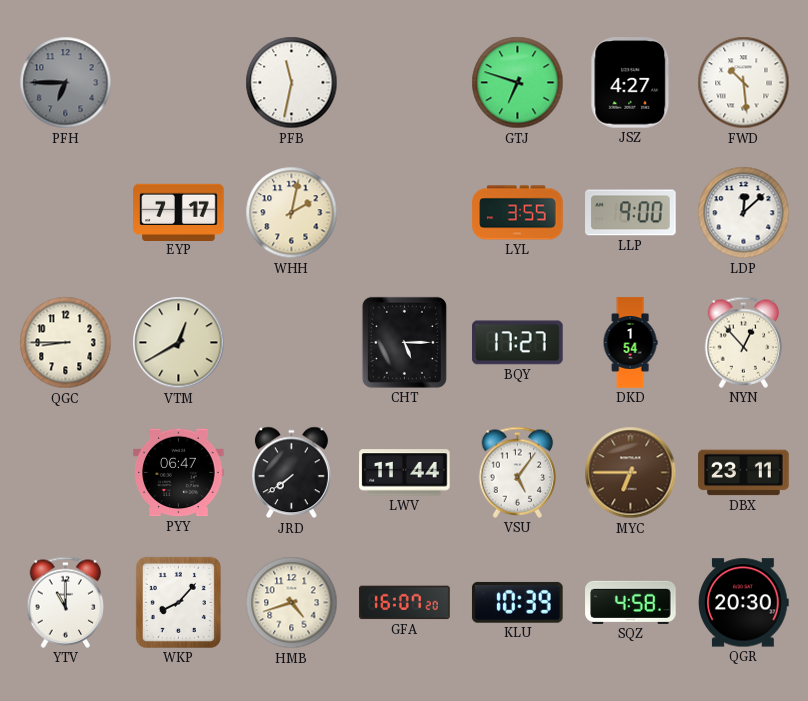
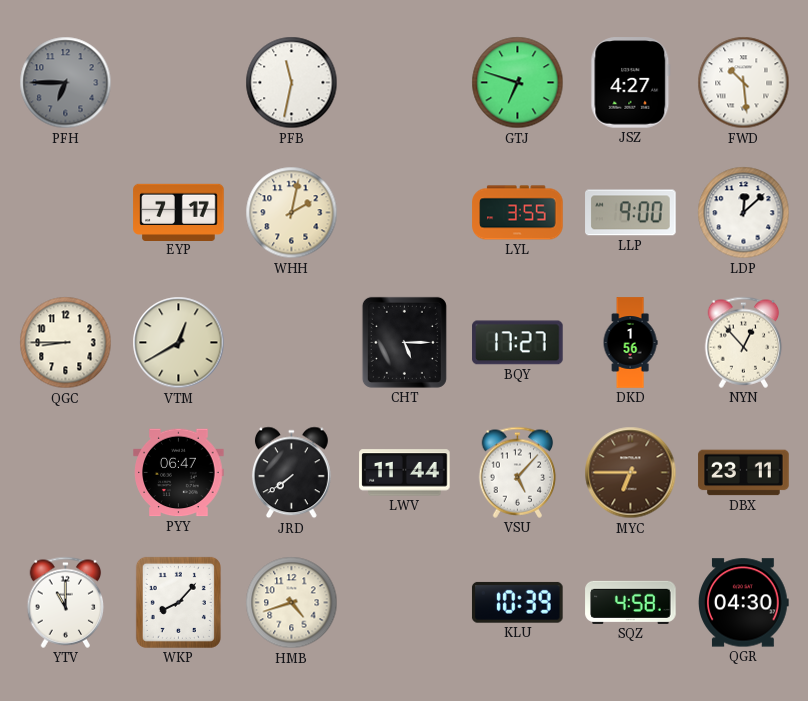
DKD: 1:54 -> 1:56 (630, 343)
VSU: 5:06 -> 5:07 (518, 472)
GFA: 16:07 -> none (405, 603)
QGR: 20:30 -> 04:30 (744, 603)
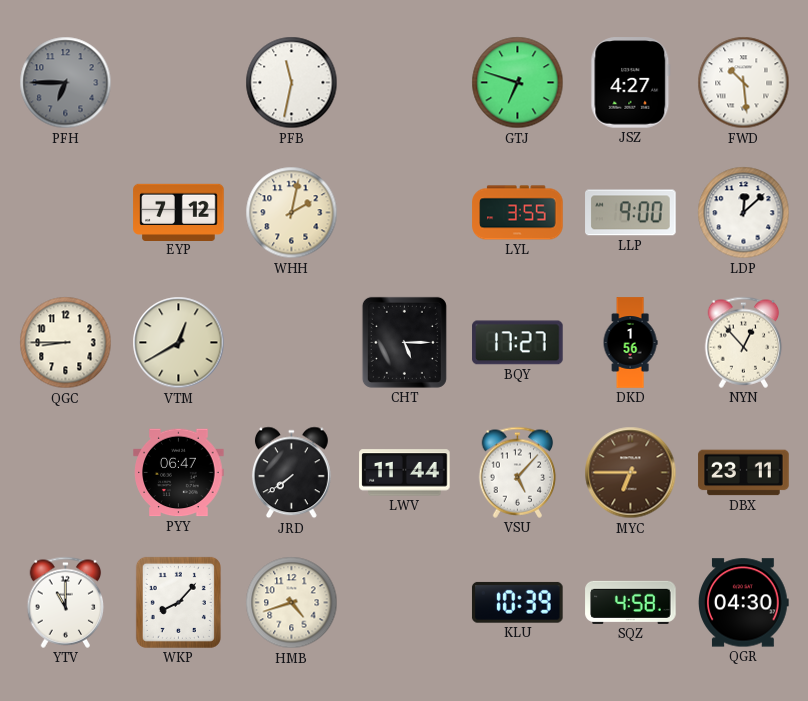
EYP: 7:17 -> 7:12 (179, 212)
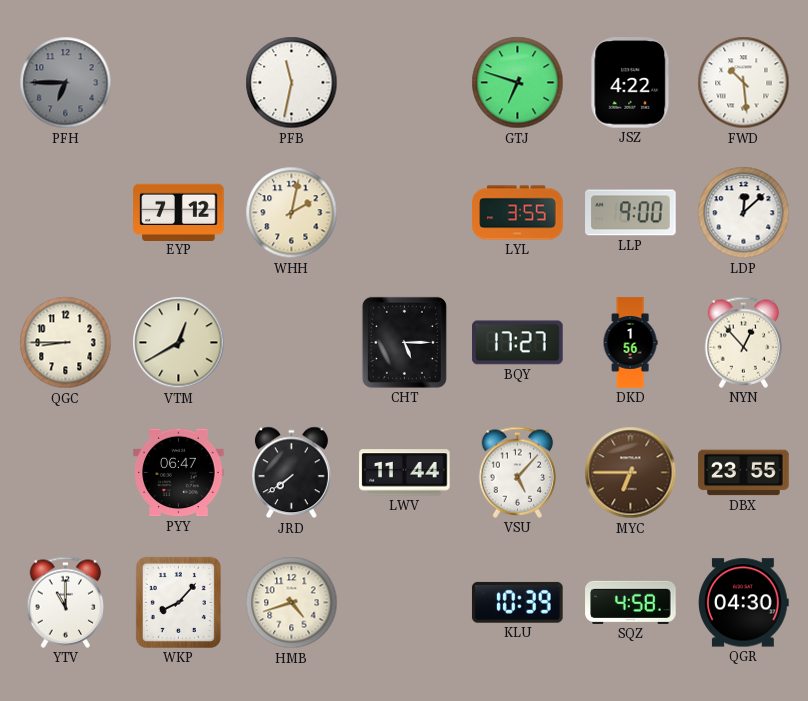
JSZ: 4:27 -> 4:22 (631, 83)
DBX: 23:11 -> 23:55 (744, 473)
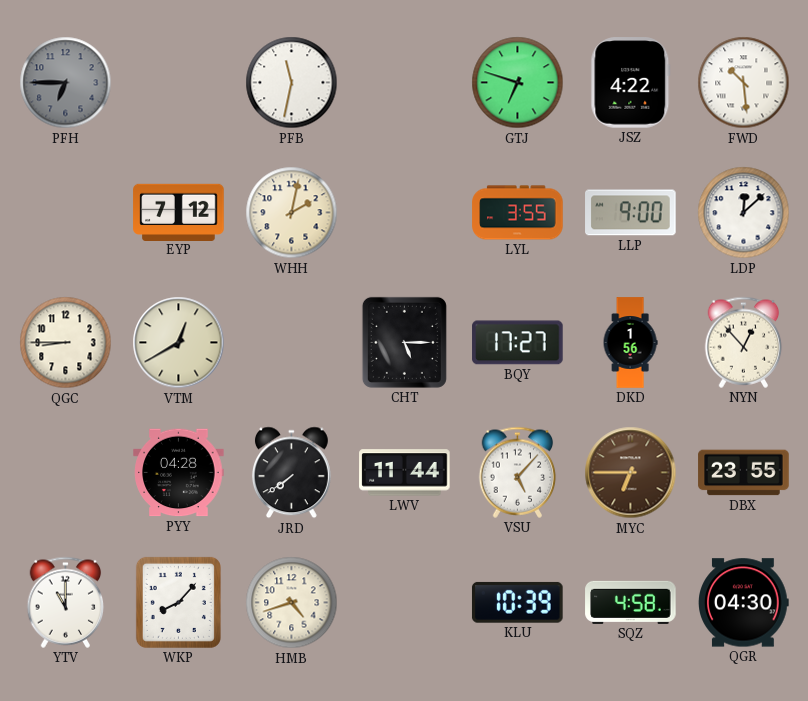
PYY: 06:47 -> 04:28 (179, 473)
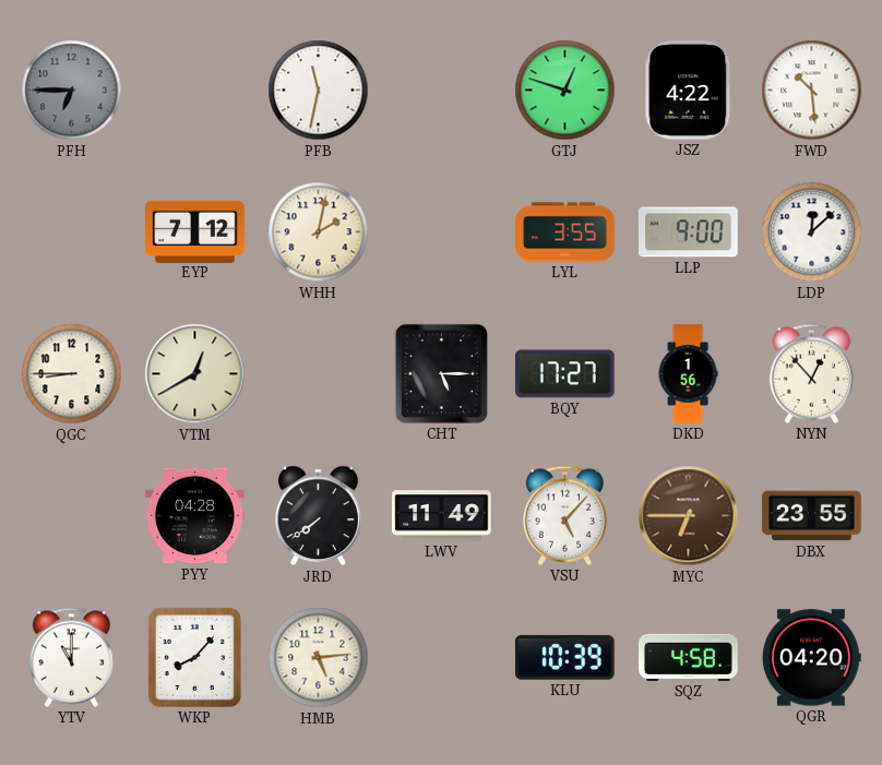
GTJ: 6:48 -> 12:48 (565, 91)
LWV: 11:44 -> 11:49 (442, 516)
HMB: 4:42 -> 5:14 (319, 658)
QGR: 04:30 -> 04:20 (812, 658)
